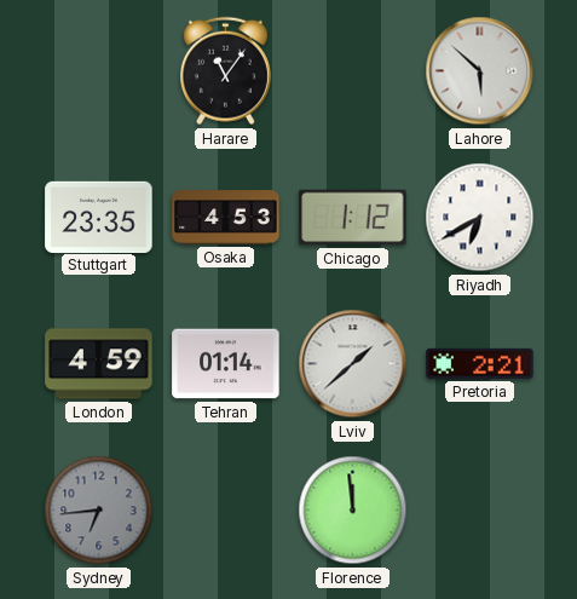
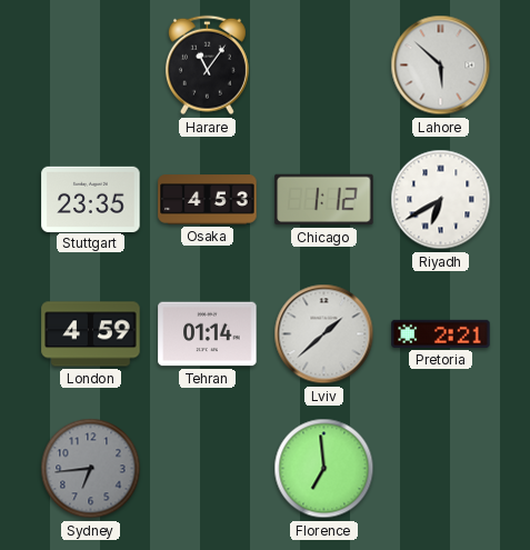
Florence: 11:59 -> 6:59 (324, 469)
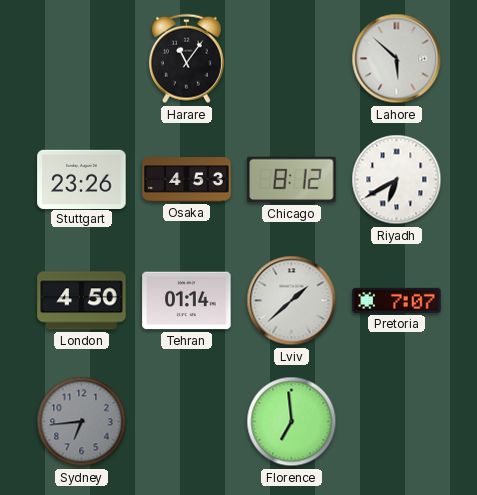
Stuttgart: 23:35 -> 23:26 (82, 179)
Chicago: 1:12 -> 8:12 (292, 180)
London: 4:59 -> 4:50 (82, 301)
Pretoria: 2:21 -> 7:07 (397, 300)
